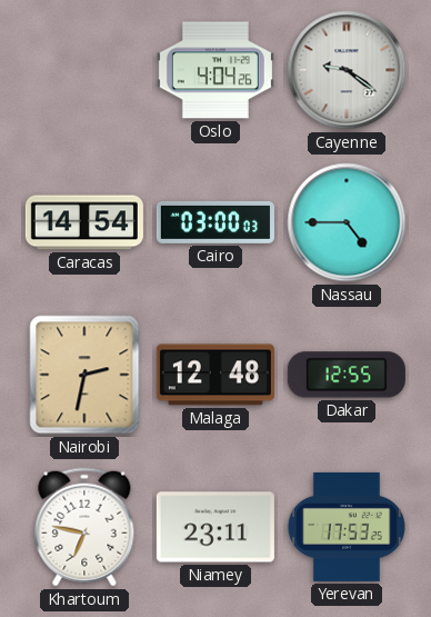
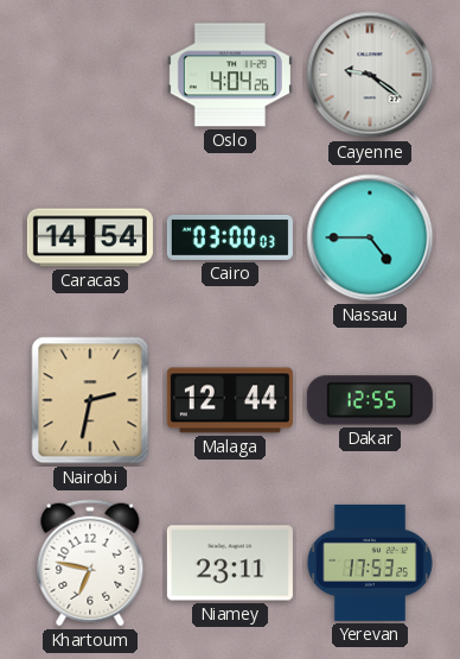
Malaga: 12:48 -> 12:44 (230, 400)
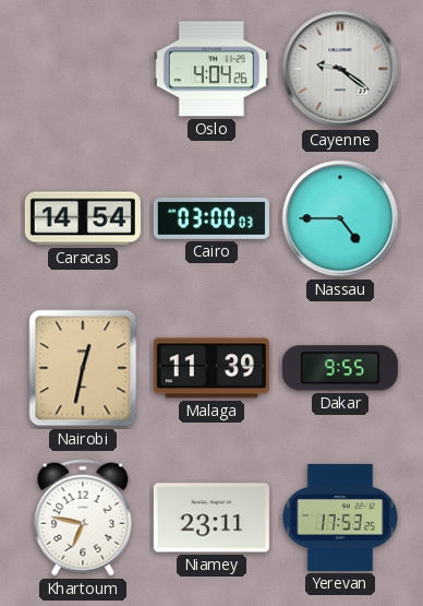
Nairobi: 2:32 -> 12:32 (83, 368)
Malaga: 12:44 -> 11:39 (211, 368)
Dakar: 12:55 -> 9:55 (340, 368)
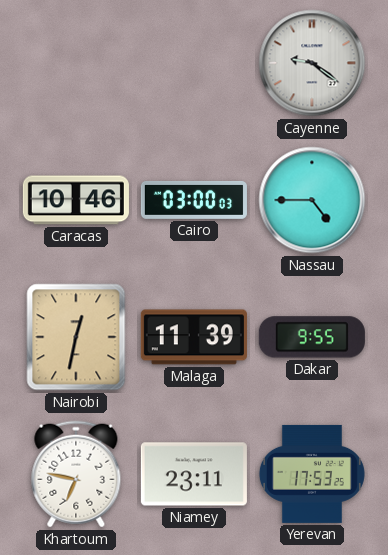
Oslo: 4:04 -> none (211, 69)
Caracas: 14:54 -> 10:46 (76, 200)
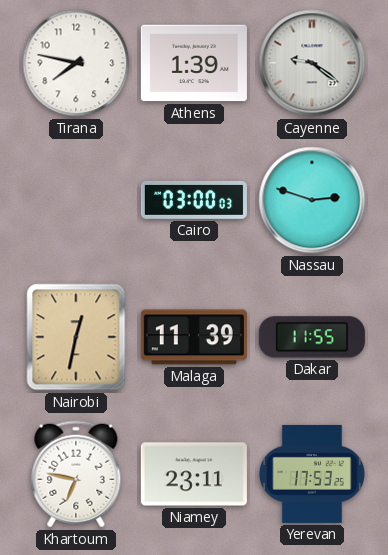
Tirana: none -> 7:47 (76, 63)
Athens: none -> 1:39 (194, 63)
Caracas: 10:46 -> none (76, 200)
Nassau: 4:45 -> 2:48 (312, 200)
Dakar: 9:55 -> 11:55 (312, 337)
